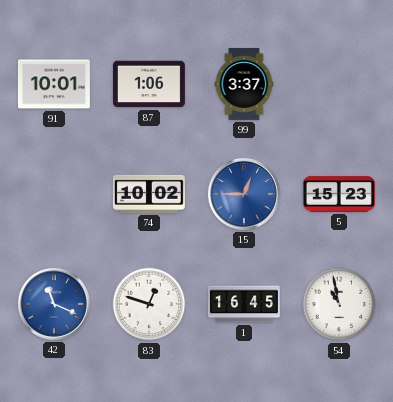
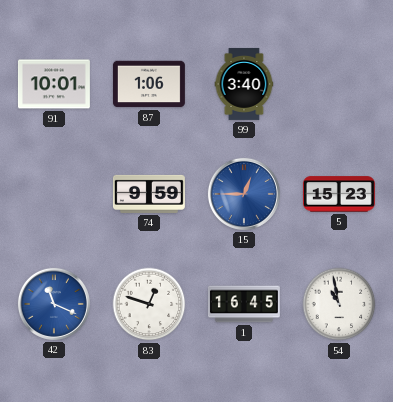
99: 3:37 -> 3:40 (244, 84)
74: 10:02 -> 9:59 (149, 194)
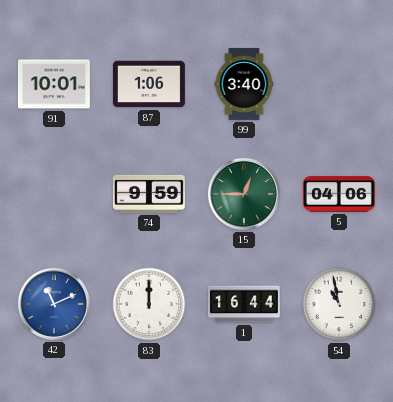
15 dial: blue -> green (244, 194)
5: 15:23 -> 04:06 (339, 194)
42: 11:19 -> 11:11 (54, 304)
83: 12:48 -> 12:00 (149, 304)
1: 16:45 -> 16:44 (244, 304)
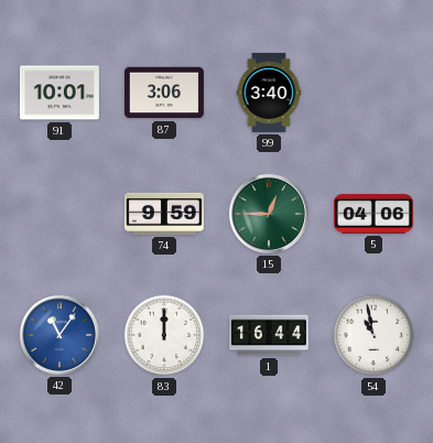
87: 1:06 -> 3:06 (164, 93)
42: 11:11 -> 11:06 (59, 335)
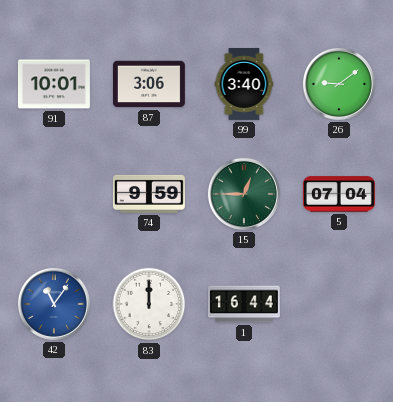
26: none -> 9:09 (339, 84)
5: 04:06 -> 07:04 (339, 194)
54: 10:58 -> none (374, 335)
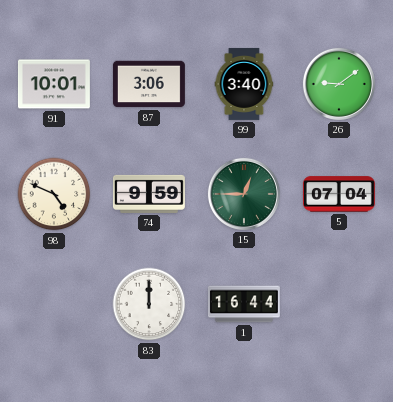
98: none -> 4:49 (54, 194)
42: 11:06 -> none (54, 304)
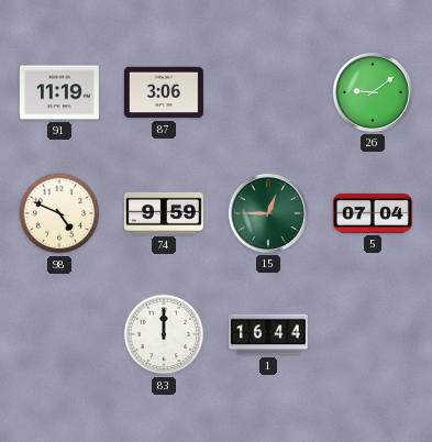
91: 10:01 -> 11:19 (59, 92)
99: 3:40 -> none (244, 84)
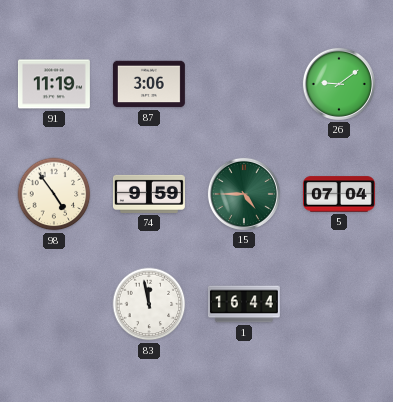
98: 4:49 -> 4:54 (54, 194)
15: 12:45 -> 4:45 (244, 194)
83: 12:00 -> 11:58 (149, 304)
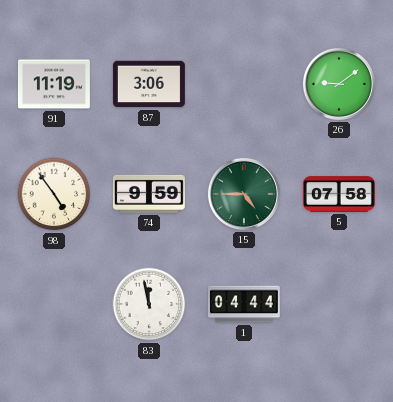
5: 07:04 -> 07:58 (339, 194)
1: 16:44 -> 04:44 (244, 304)
